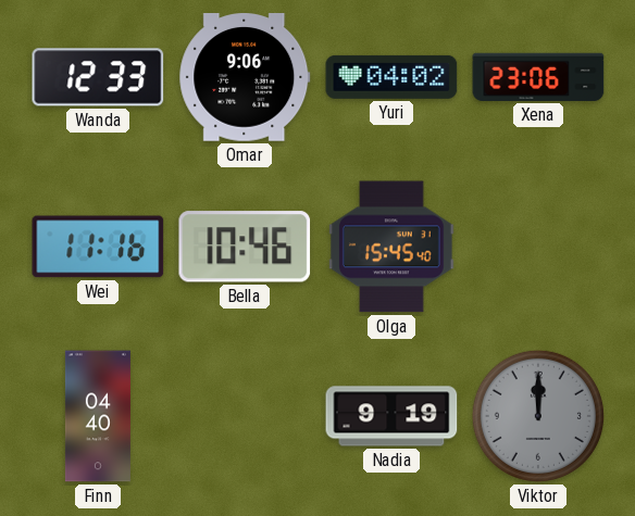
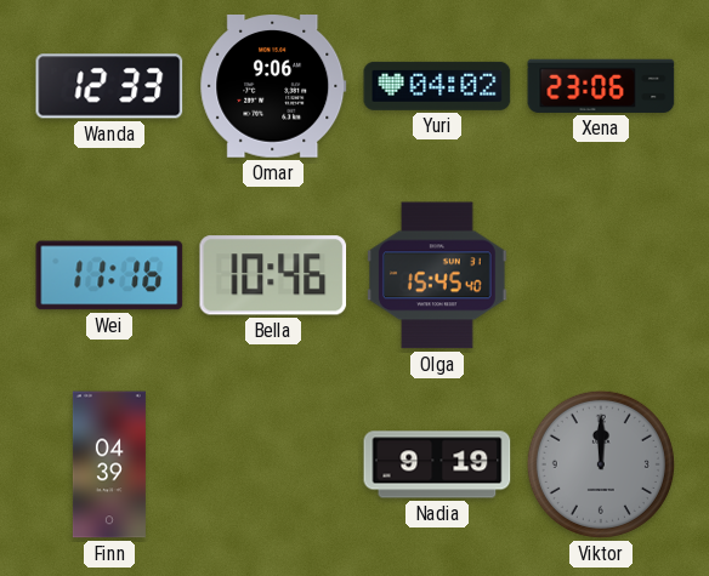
Finn: 04:40 -> 04:39 (109, 464)
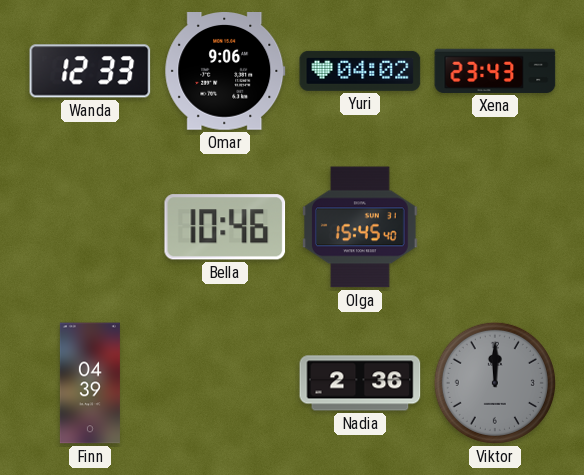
Xena: 23:06 -> 23:43 (495, 71)
Wei: 11:16 -> none (109, 275)
Nadia: 9:19 -> 2:36 (360, 383)
